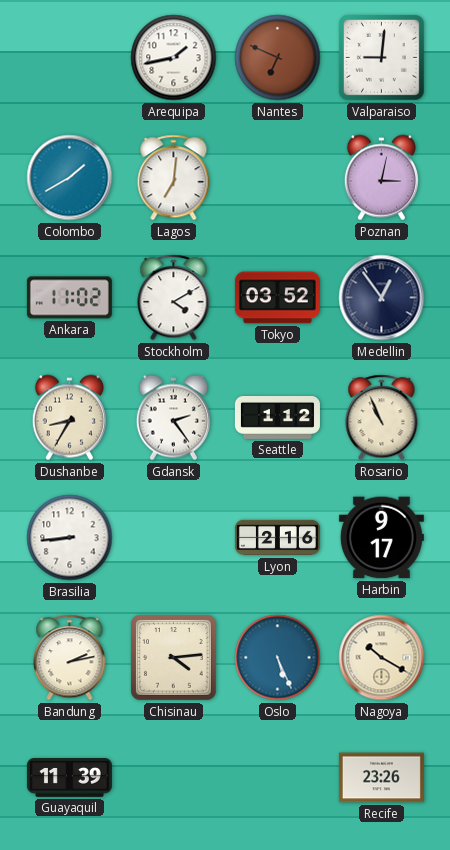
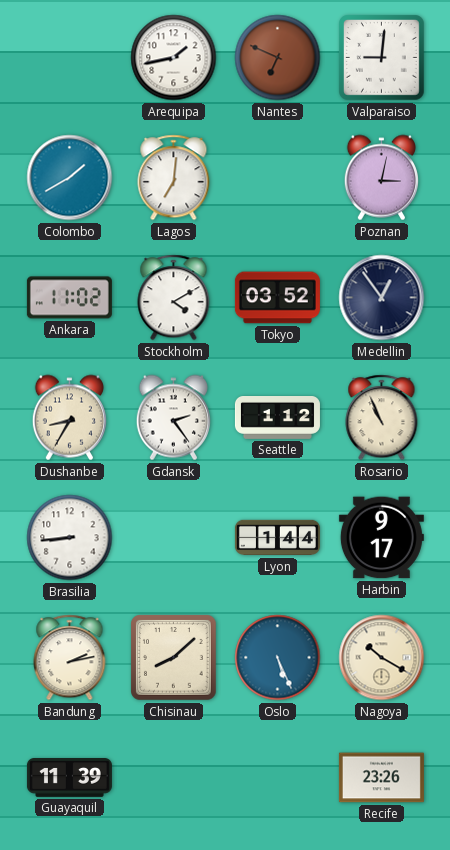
Lyon: 2:16 -> 1:44 (277, 538)
Chisinau: 4:14 -> 8:08 (174, 658)
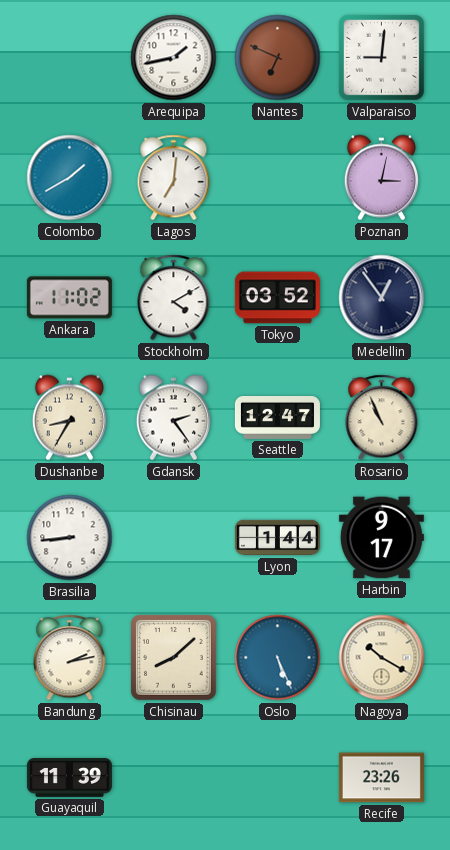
Seattle: 1:12 -> 12:47 (277, 418)
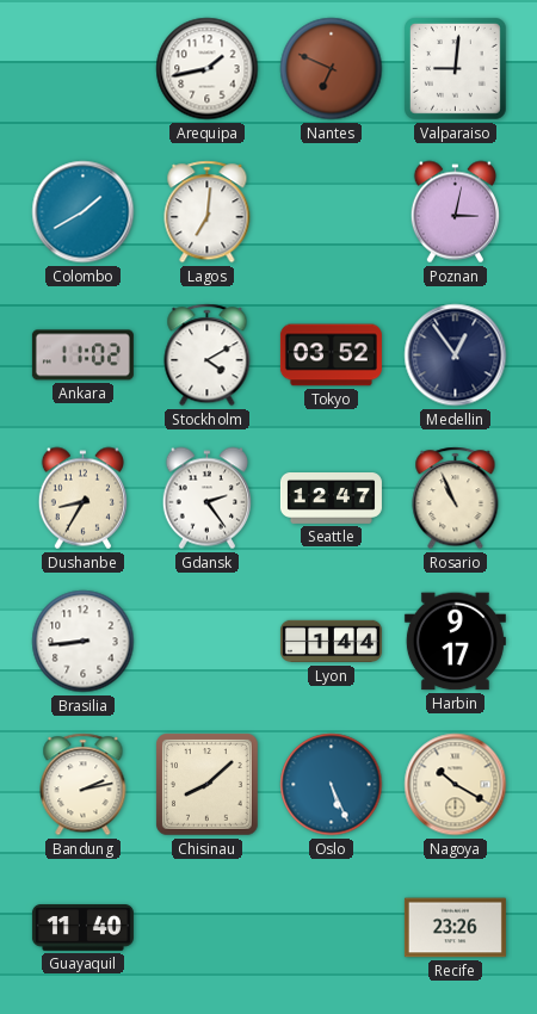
Guayaquil: 11:39 -> 11:40 (82, 928)
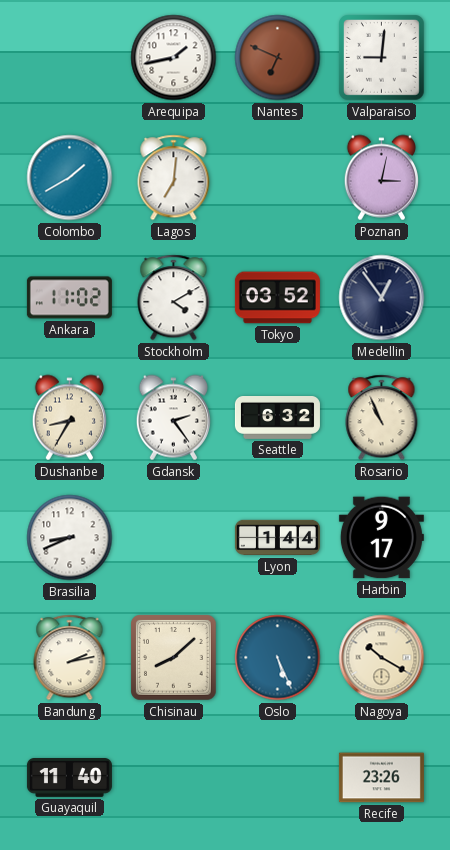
Seattle: 12:47 -> 6:32 (277, 418)
Brasilia: 8:44 -> 8:41 (70, 538)
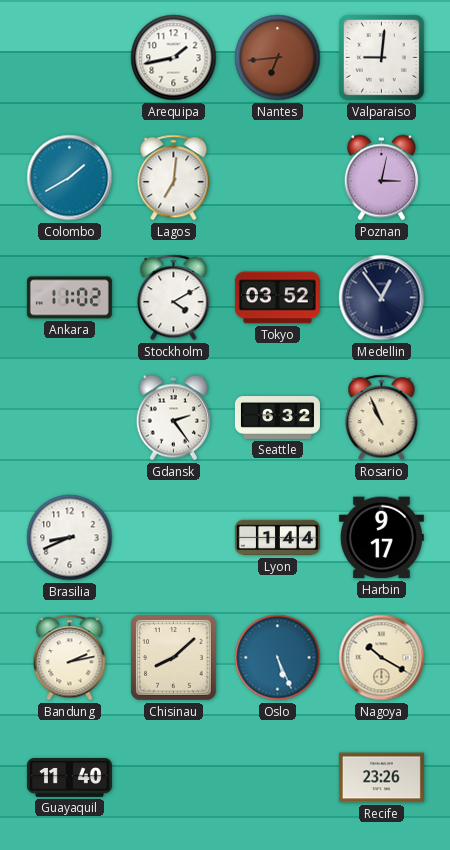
Nantes: 6:49 -> 6:44 (278, 58)
Dushanbe: 8:35 -> none (69, 418)
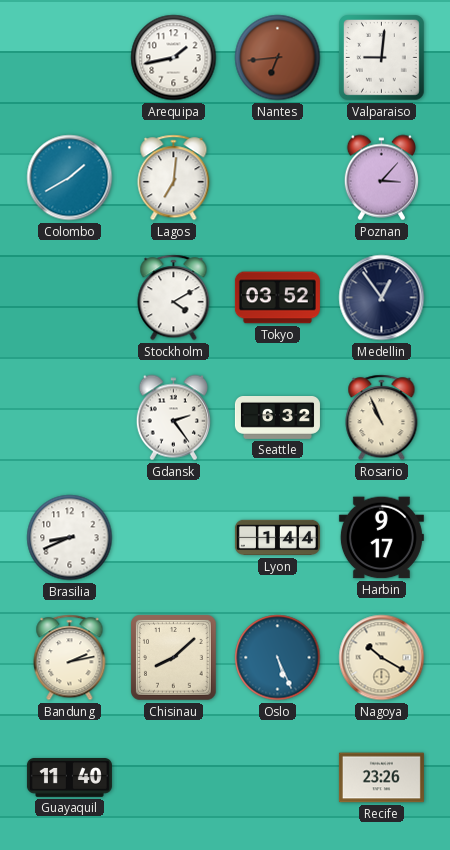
Poznan: 3:02 -> 3:07 (381, 178)
Ankara: 11:02 -> none (69, 298)
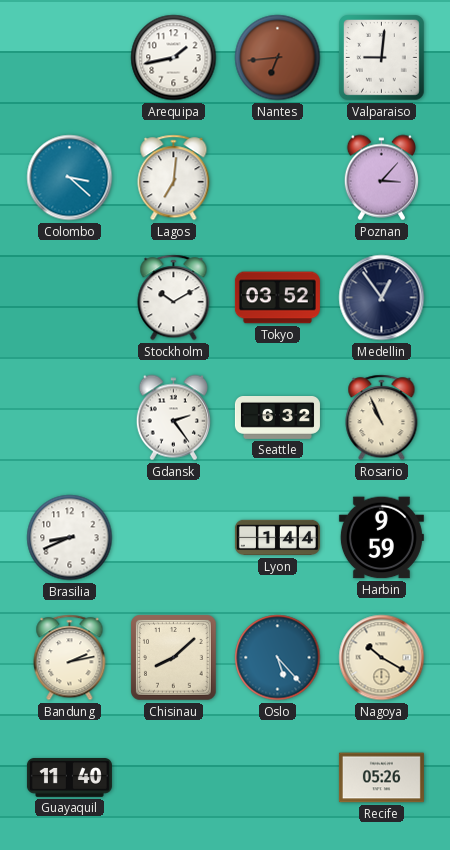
Colombo: 1:40 -> 3:22 (70, 178)
Stockholm: 4:10 -> 10:10 (174, 298)
Harbin: 9:17 -> 9:59 (381, 538)
Oslo: 5:26 -> 5:23 (278, 658)
Recife: 23:26 -> 05:26 (381, 778)
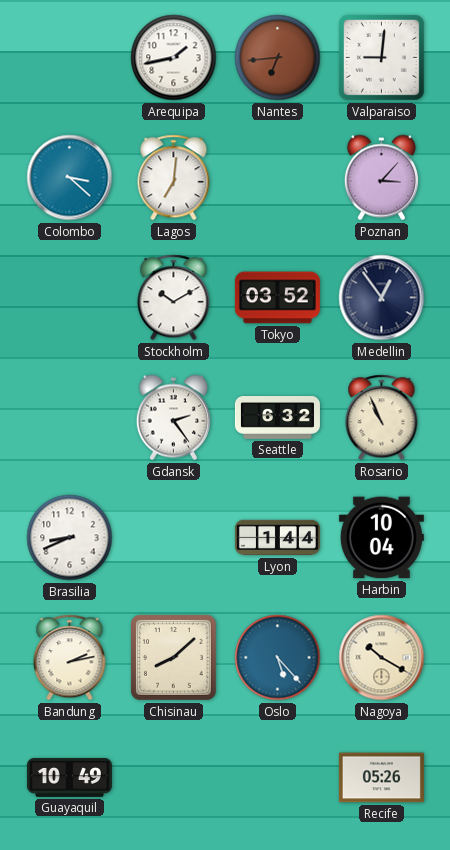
Harbin: 9:59 -> 10:04 (381, 538)
Guayaquil: 11:40 -> 10:49 (69, 778)
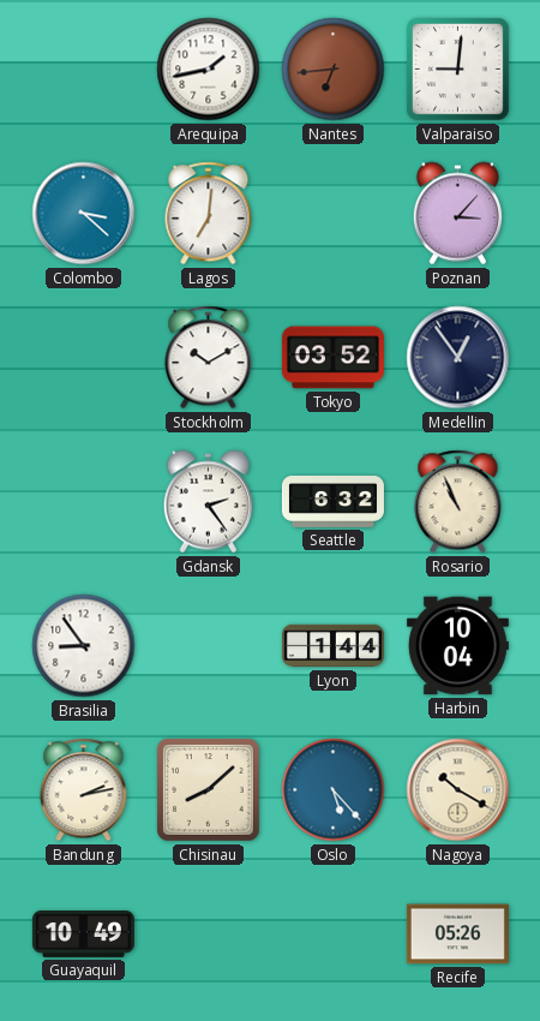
Brasilia: 8:41 -> 8:54 (84, 646)
